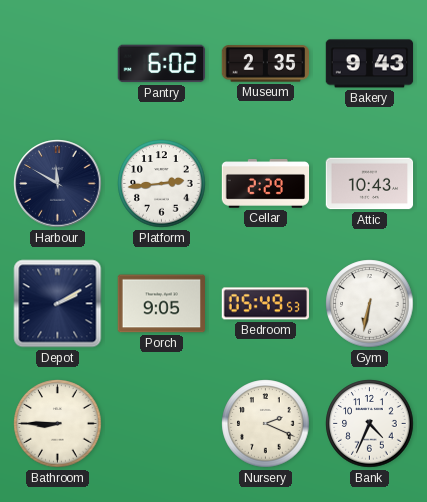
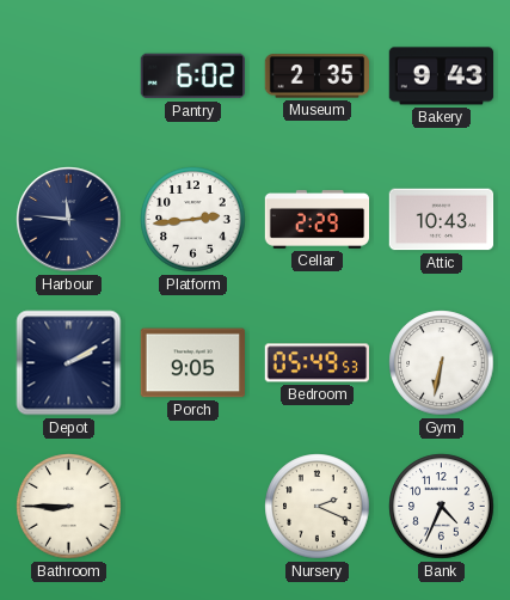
Harbour: 11:50 -> 11:46 (69, 220)
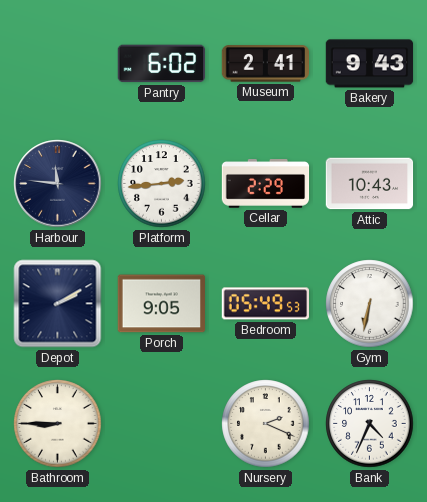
Museum: 2:35 -> 2:41 (266, 64)
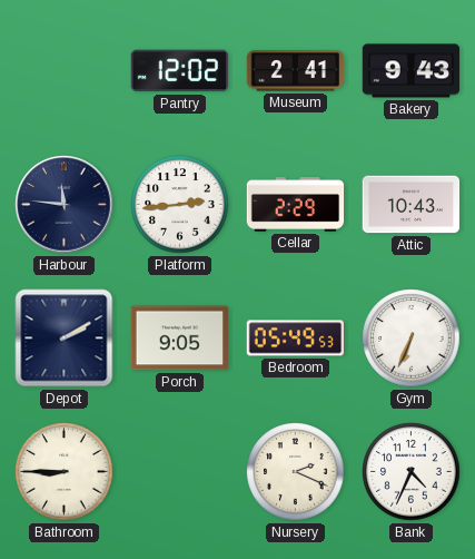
Pantry: 6:02 -> 12:02 (179, 71)
Gym: 6:32 -> 6:34 (412, 339)
